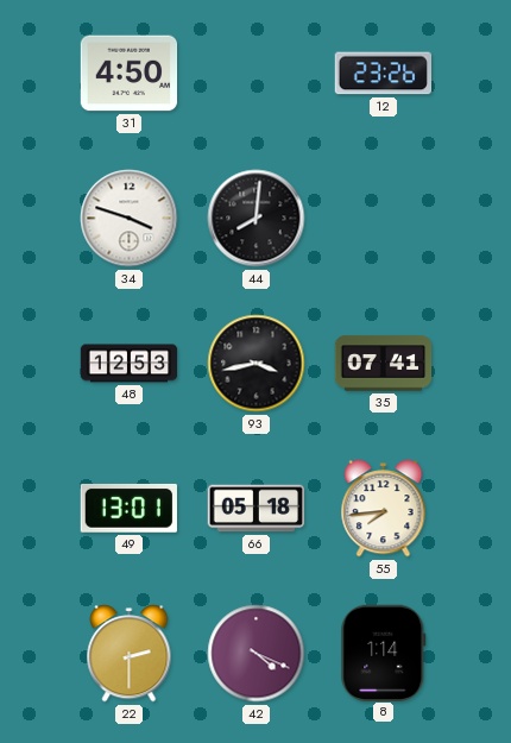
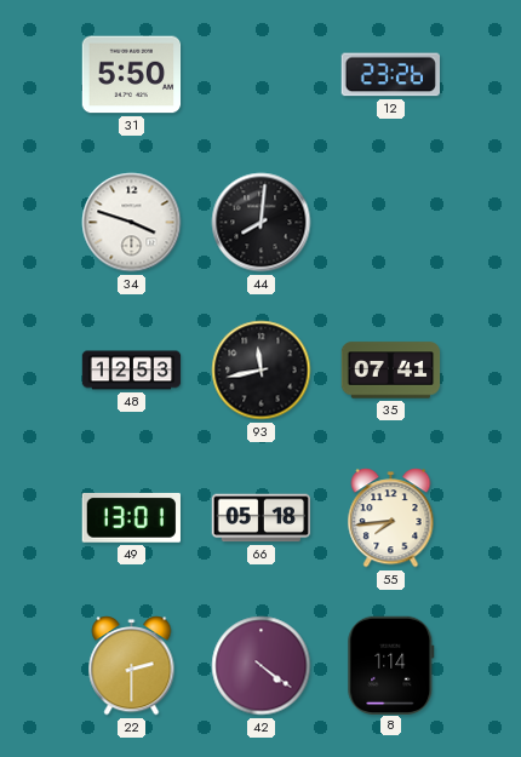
31: 4:50 -> 5:50 (132, 75)
93: 3:43 -> 11:43 (262, 371)
42: 4:19 -> 4:21 (262, 666)
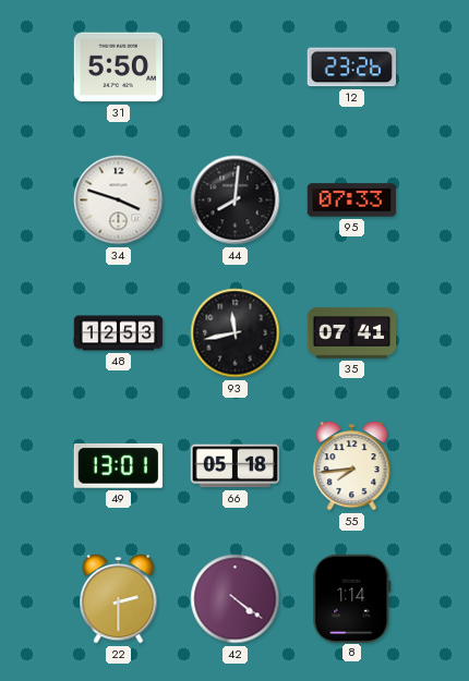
95: none -> 07:33 (352, 200)
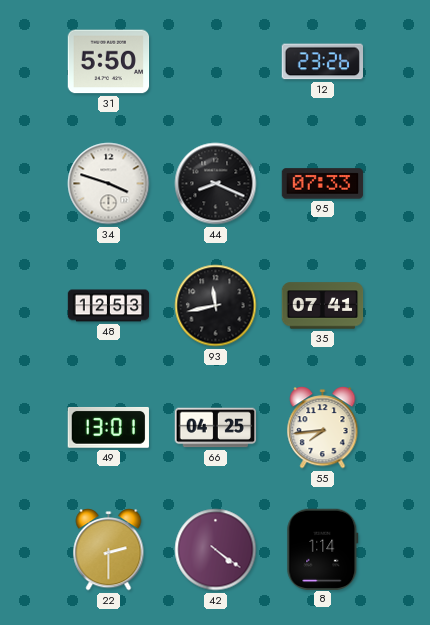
44: 8:01 -> 8:19 (216, 184)
66: 05:18 -> 04:25 (216, 428)
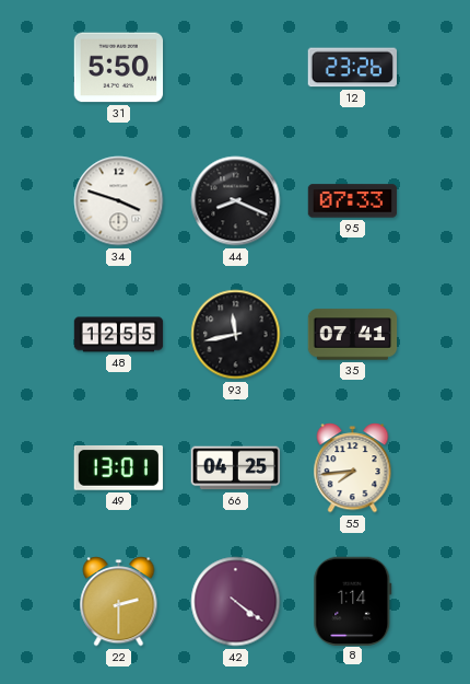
48: 12:53 -> 12:55 (119, 335)
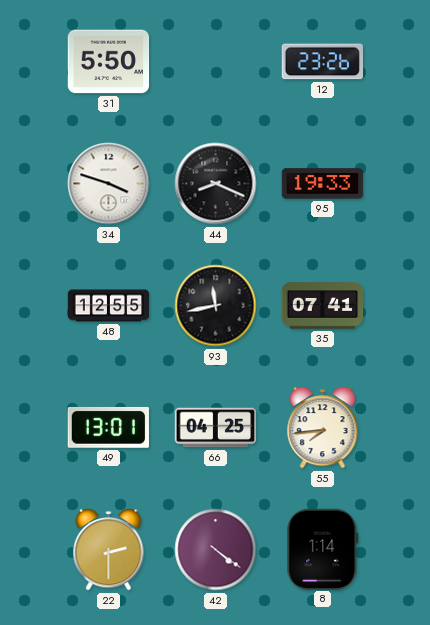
95: 07:33 -> 19:33 (323, 184)
